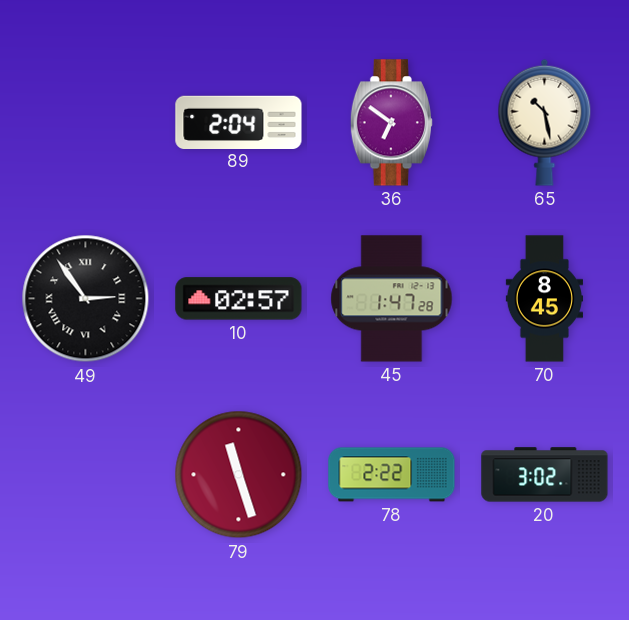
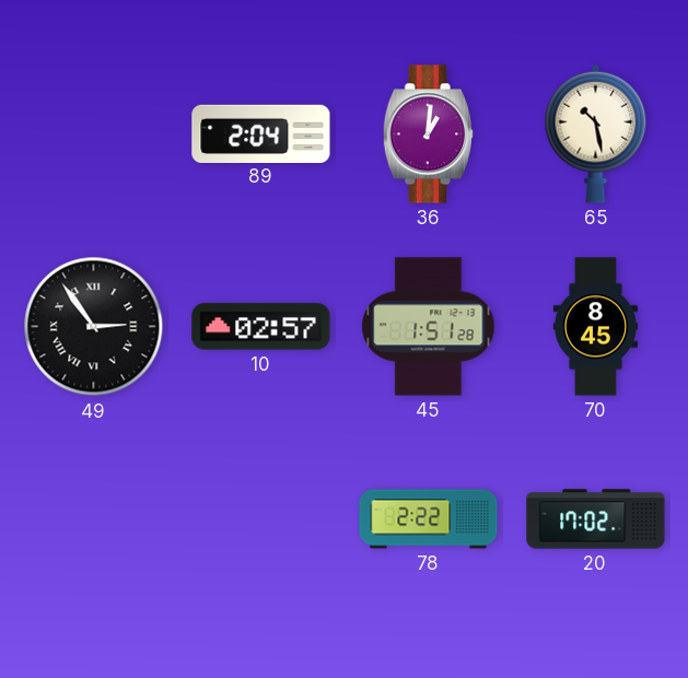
36: 6:51 -> 1:01 (428, 135)
45: 1:47 -> 1:51 (429, 327)
79: 11:27 -> none (239, 475)
20: 3:02 -> 17:02 (596, 519)
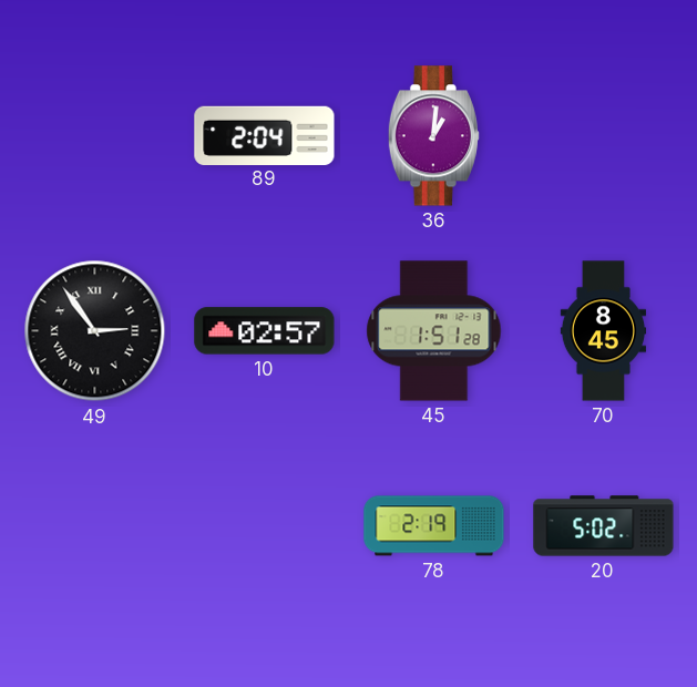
65: 10:28 -> none (596, 133)
78: 2:22 -> 2:19 (434, 526)
20: 17:02 -> 5:02 (604, 526)
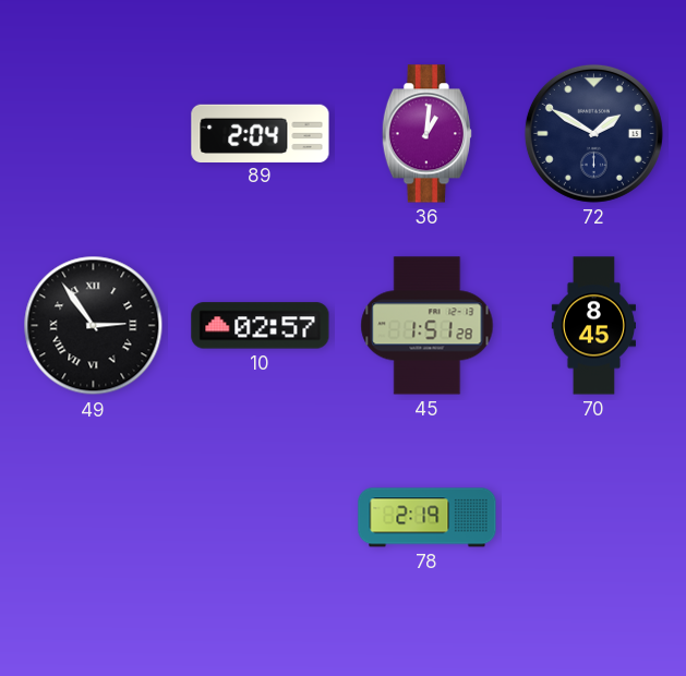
72: none -> 1:50 (593, 133)
20: 5:02 -> none (604, 526)
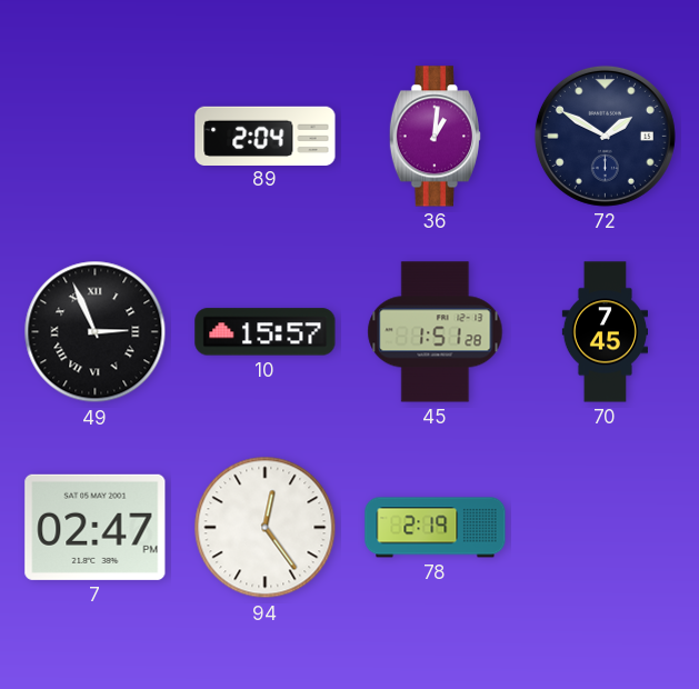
49: 2:54 -> 2:56 (96, 332)
10: 02:57 -> 15:57 (266, 332)
70: 8:45 -> 7:45 (605, 332)
7: none -> 02:47 (96, 527)
94: none -> 12:24 (266, 528)
